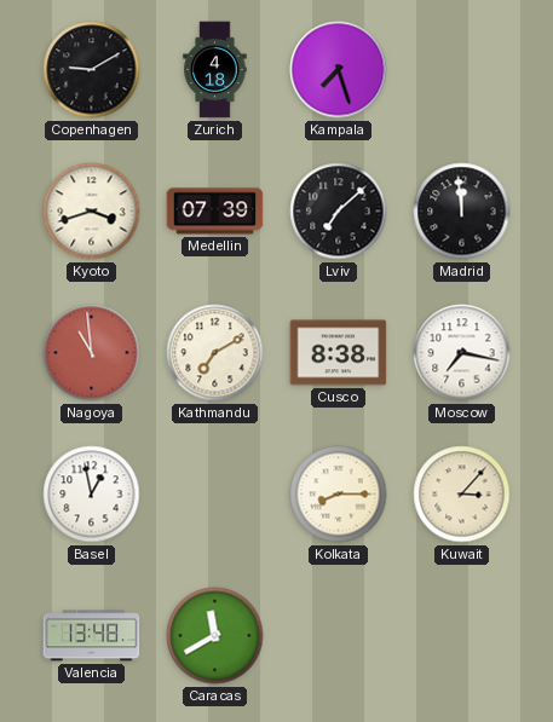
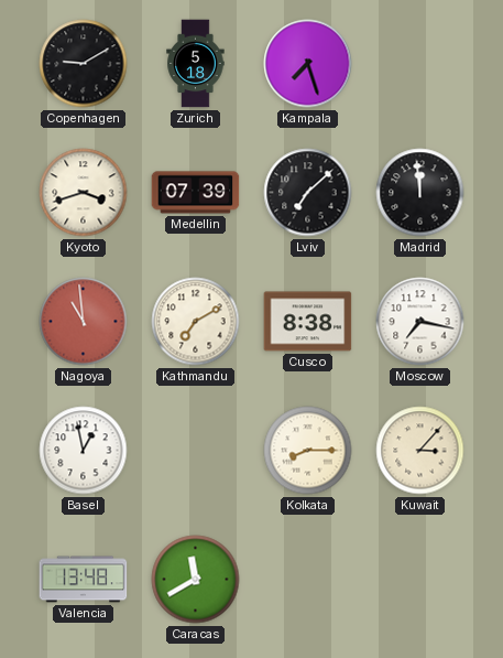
Zurich: 4:18 -> 5:18 (196, 64)
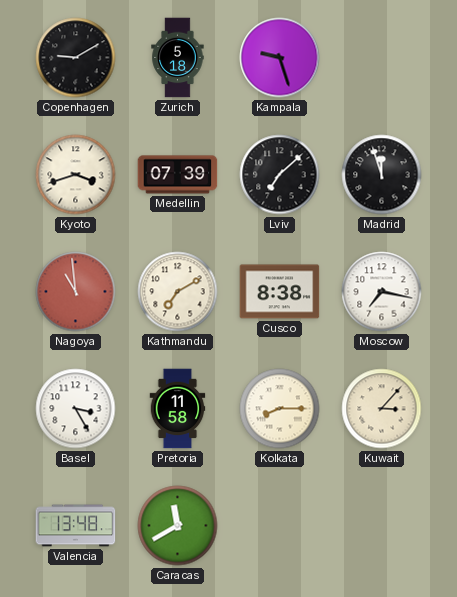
Kampala: 7:27 -> 9:27 (280, 58)
Madrid: 11:59 -> 11:57 (382, 175)
Basel: 12:58 -> 3:25 (76, 409)
Pretoria: none -> 11:58 (178, 409)
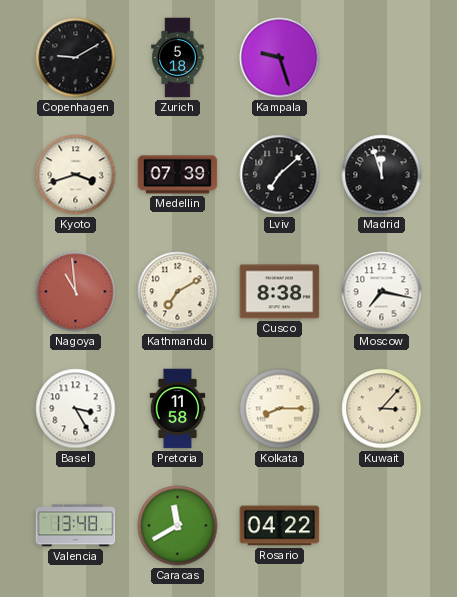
Rosario: none -> 04:22 (280, 526)
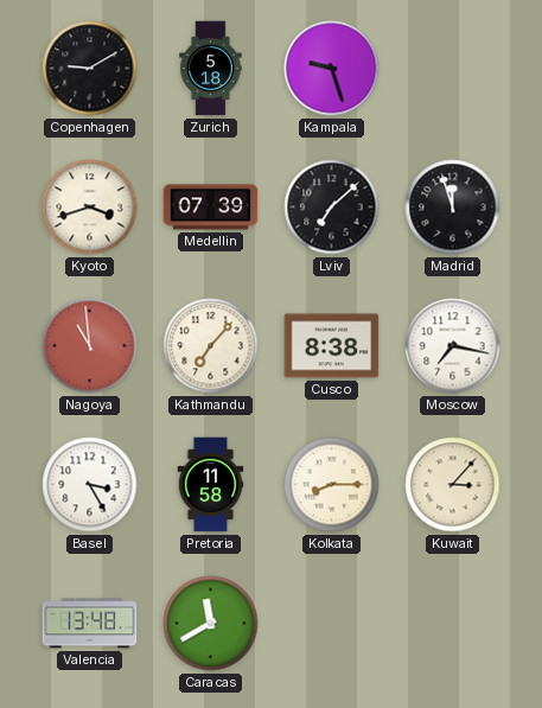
Kathmandu: 7:10 -> 7:07 (211, 346)
Rosario: 04:22 -> none (280, 526)
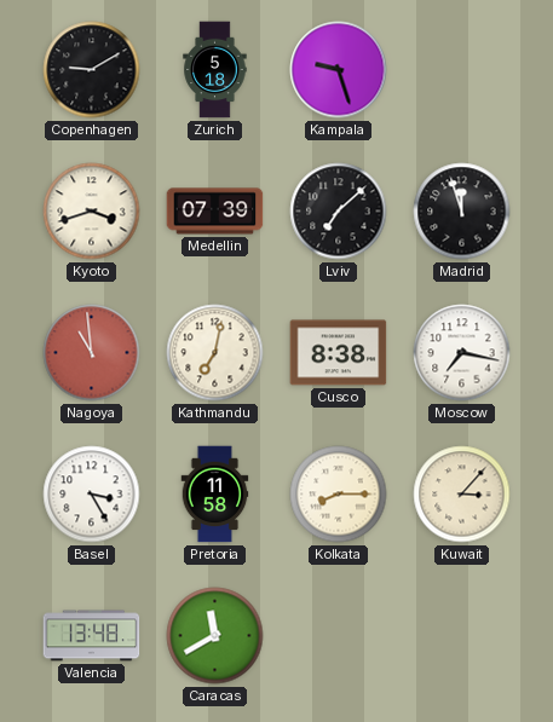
Kathmandu: 7:07 -> 7:02 (215, 353)
